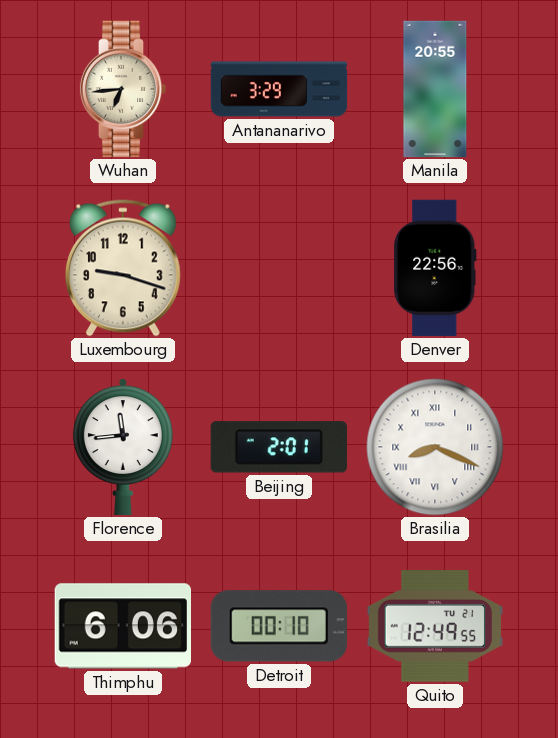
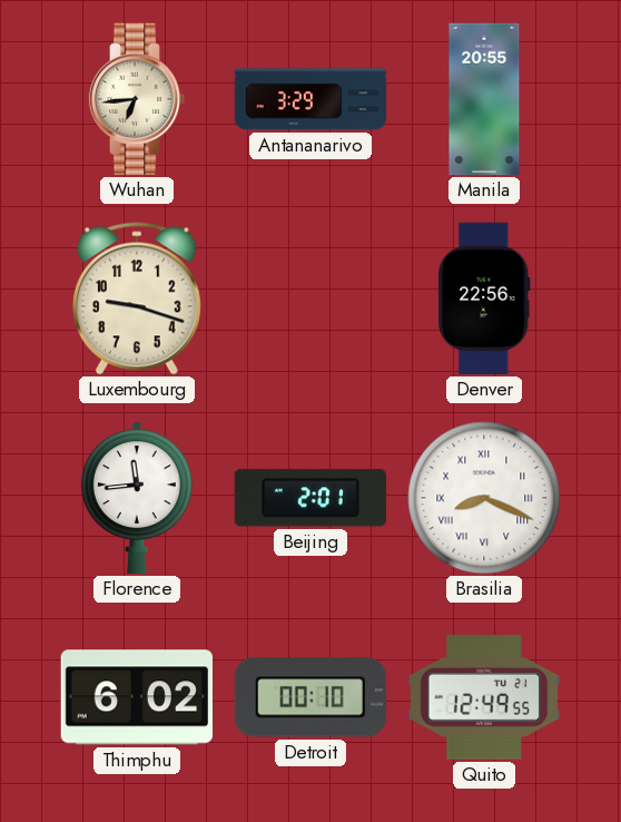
Thimphu: 6:06 -> 6:02 (136, 697)
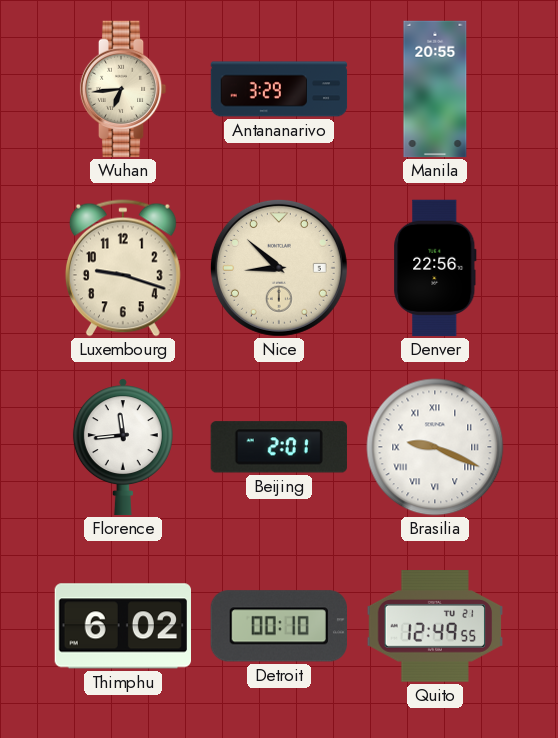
Nice: none -> 8:52 (279, 268)
Brasilia: 8:19 -> 9:19 (435, 447)
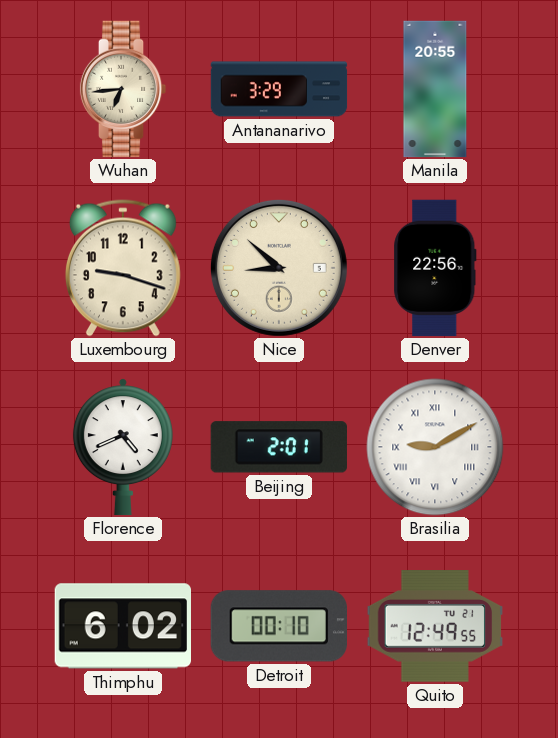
Florence: 11:44 -> 4:41 (123, 447)
Brasilia: 9:19 -> 9:10 (435, 447)
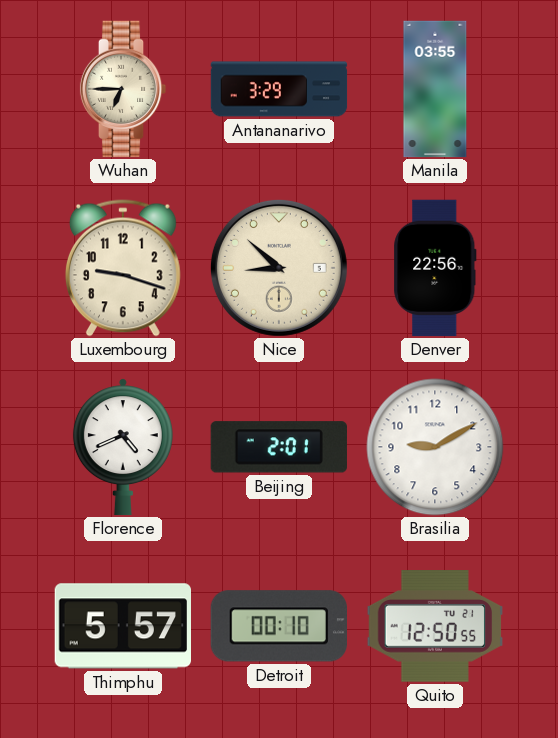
Wuhan: 6:44 -> 6:45 (123, 89)
Manila: 20:55 -> 03:55 (435, 89)
Brasilia numerals: Roman -> Arabic (435, 447)
Thimphu: 6:02 -> 5:57 (122, 626)
Quito: 12:49 -> 12:50 (435, 626)
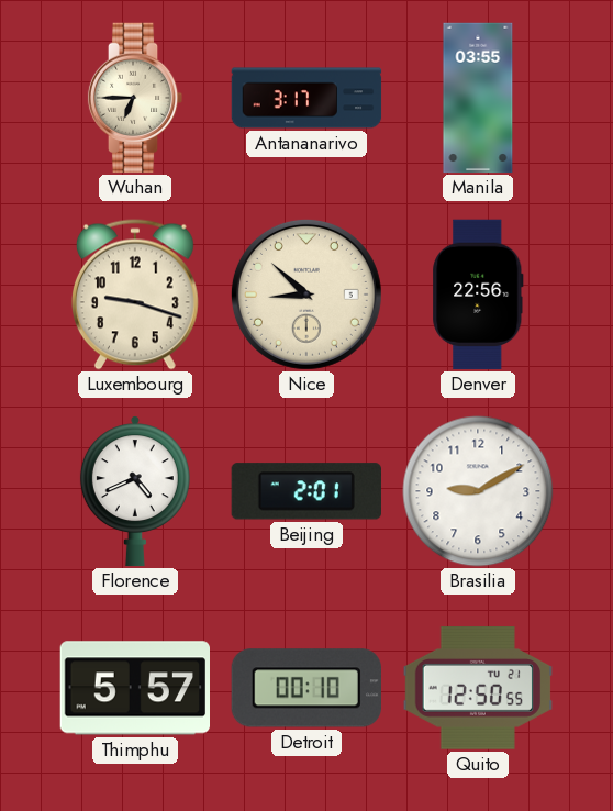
Antananarivo: 3:29 -> 3:17 (306, 98)
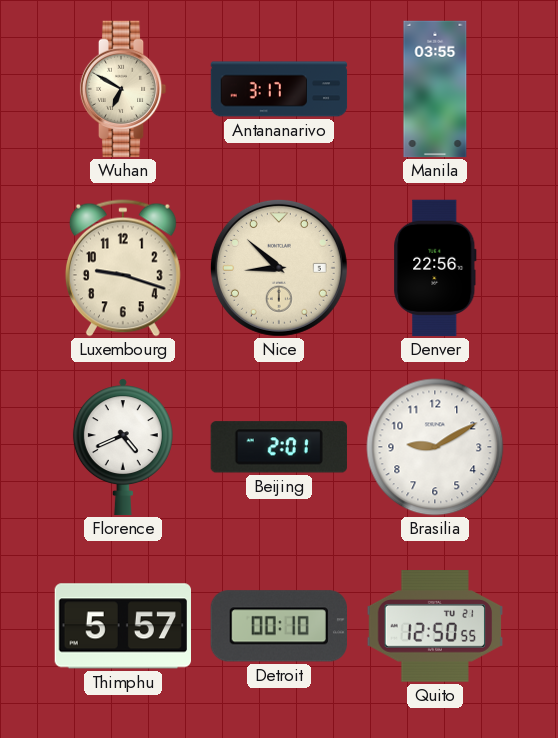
Wuhan: 6:45 -> 6:50 (123, 89)
